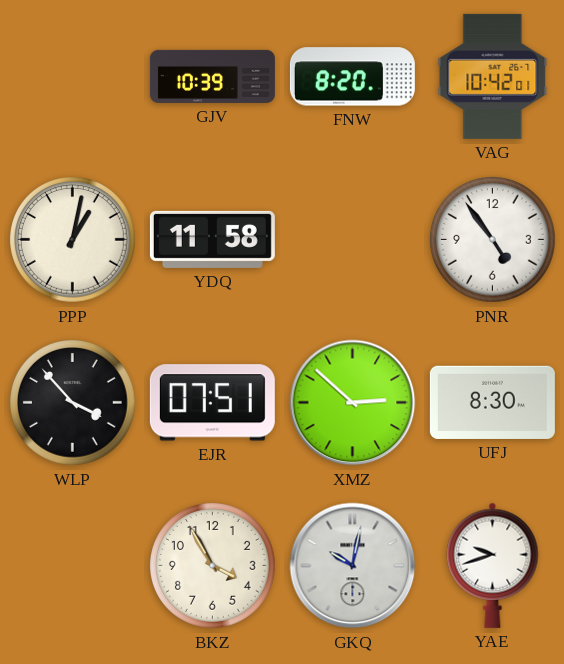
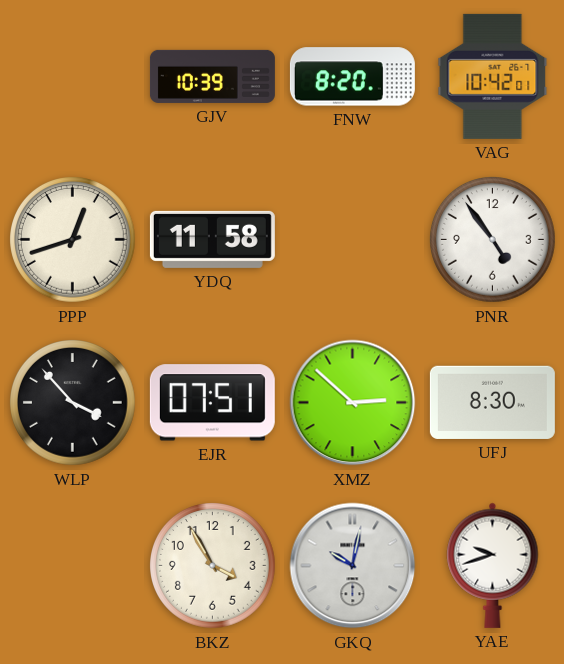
PPP: 1:02 -> 12:42 (73, 240)
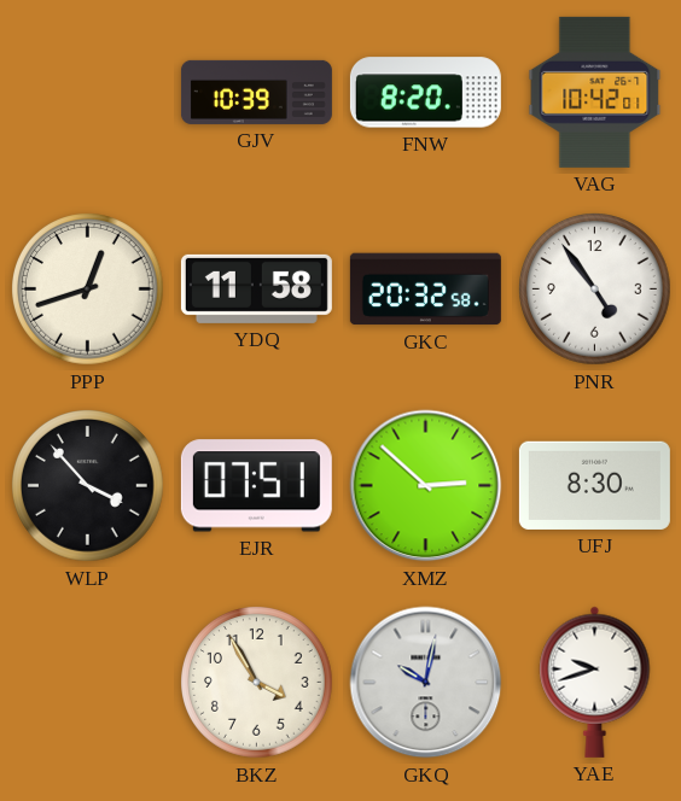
GKC: none -> 20:32 (425, 290)
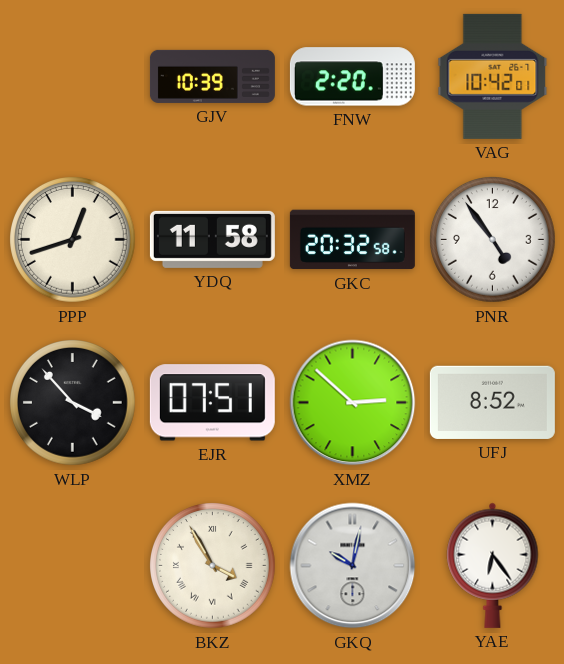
FNW: 8:20 -> 2:20 (352, 77)
UFJ: 8:30 -> 8:52 (492, 402)
BKZ numerals: Arabic -> Roman (213, 566)
YAE: 9:42 -> 6:24 (493, 565)
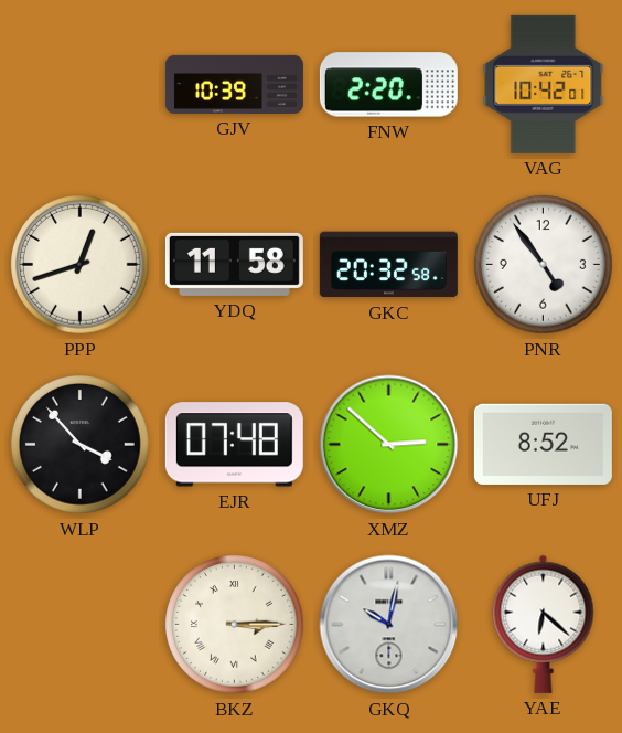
EJR: 07:51 -> 07:48 (234, 445)
BKZ: 3:55 -> 3:15 (235, 625)
YAE: 6:24 -> 6:22 (544, 624)
